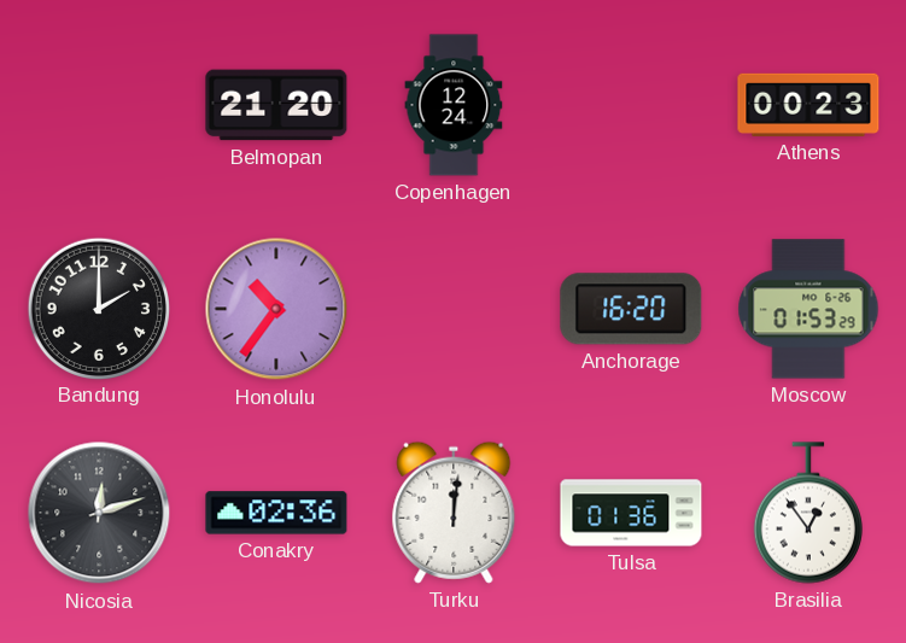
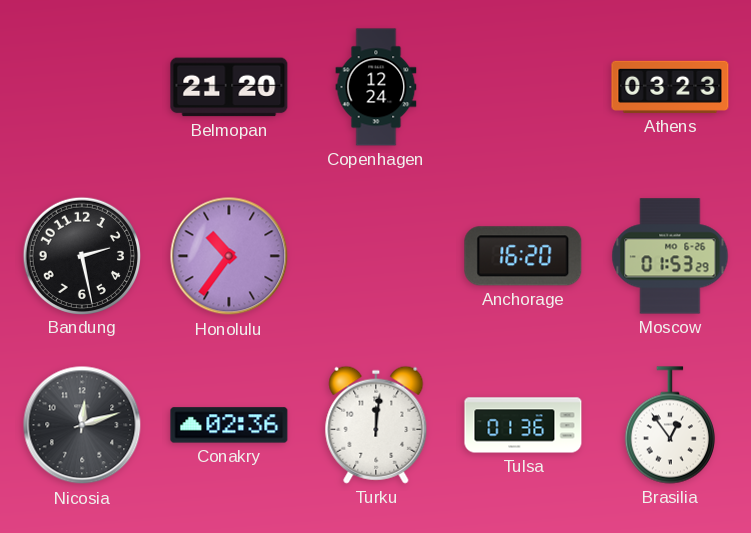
Athens: 00:23 -> 03:23 (670, 87)
Bandung: 2:00 -> 2:28 (81, 255)
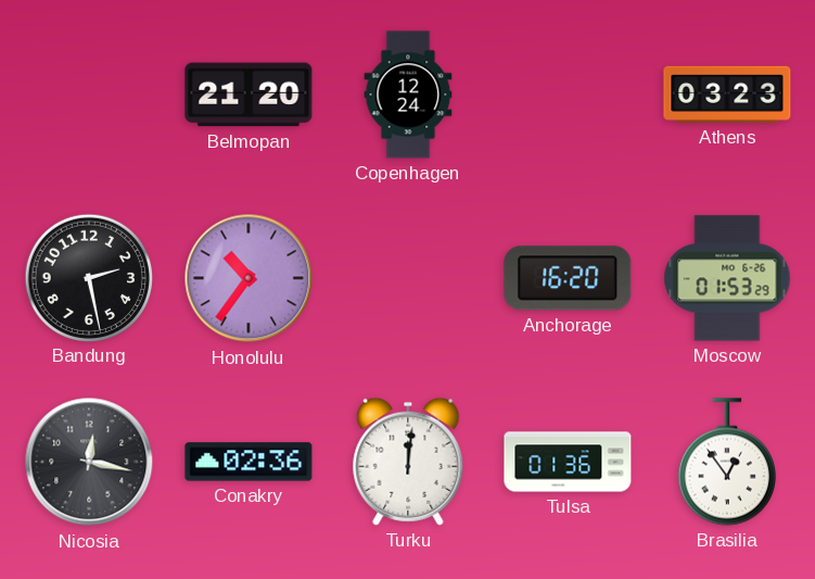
Nicosia: 12:12 -> 12:17 (89, 462)
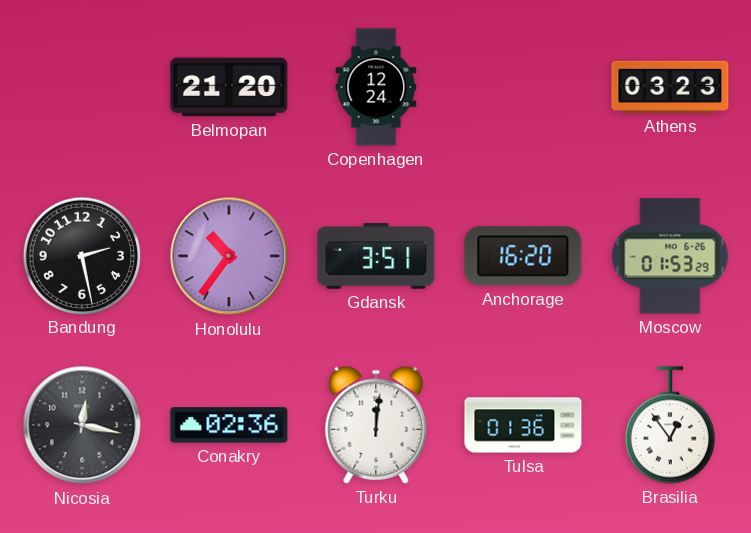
Gdansk: none -> 3:51 (376, 256)
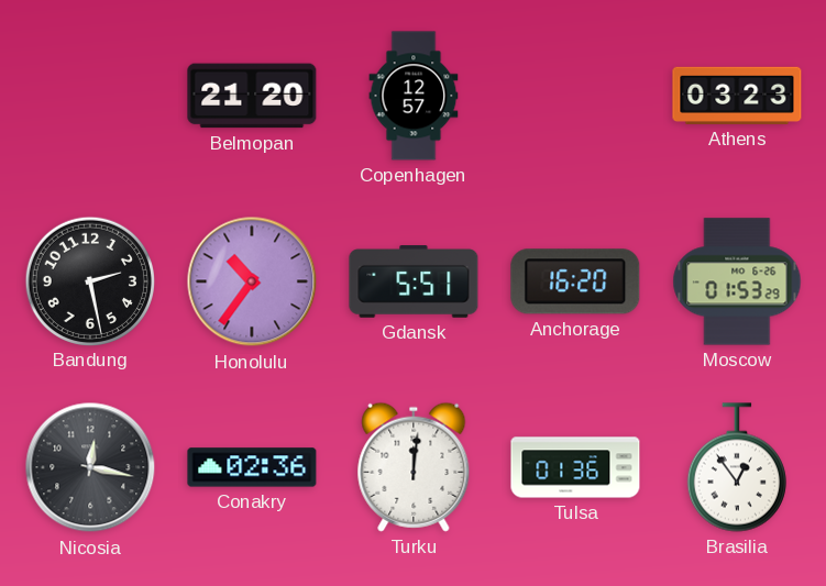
Copenhagen: 12:24 -> 12:57 (414, 96)
Gdansk: 3:51 -> 5:51 (414, 281)
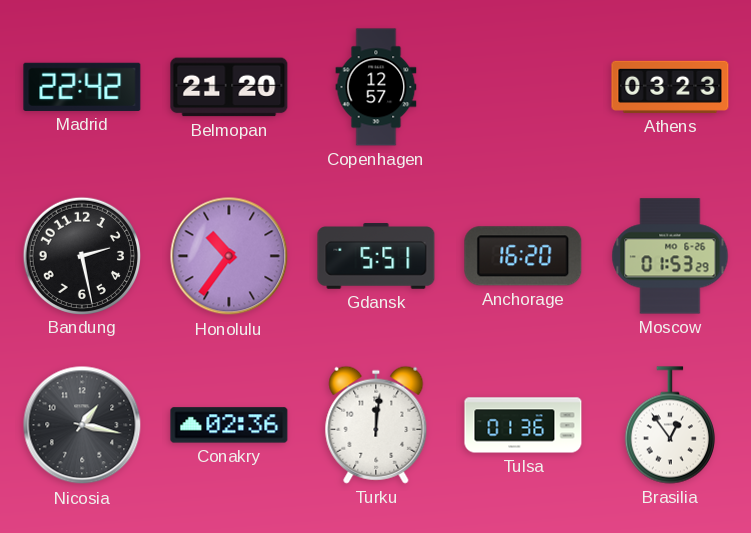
Madrid: none -> 22:42 (82, 87)
Nicosia: 12:17 -> 1:17 (82, 425)
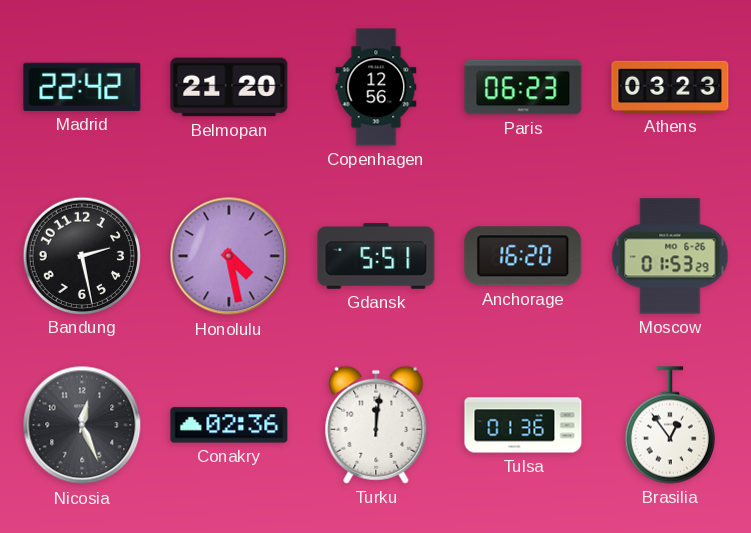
Copenhagen: 12:57 -> 12:56 (376, 87)
Paris: none -> 06:23 (523, 87)
Honolulu: 10:36 -> 4:28 (229, 256)
Nicosia: 1:17 -> 12:26 (82, 425)
